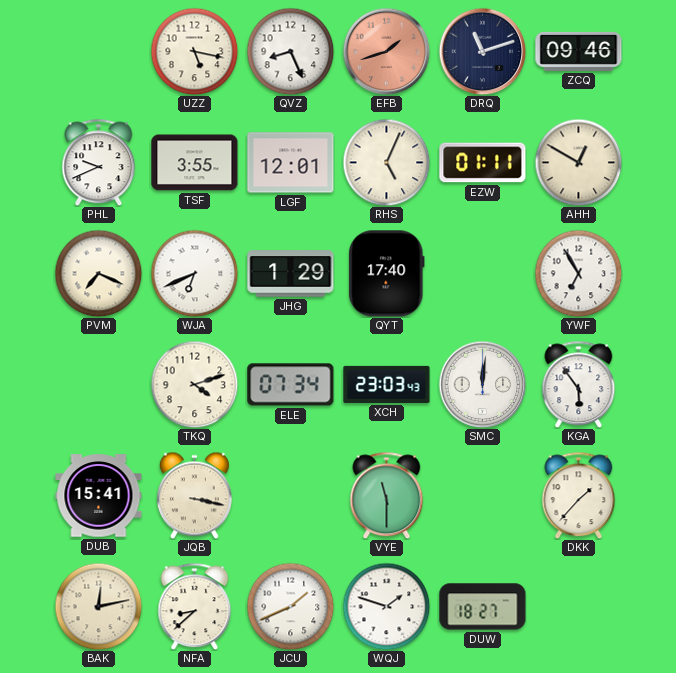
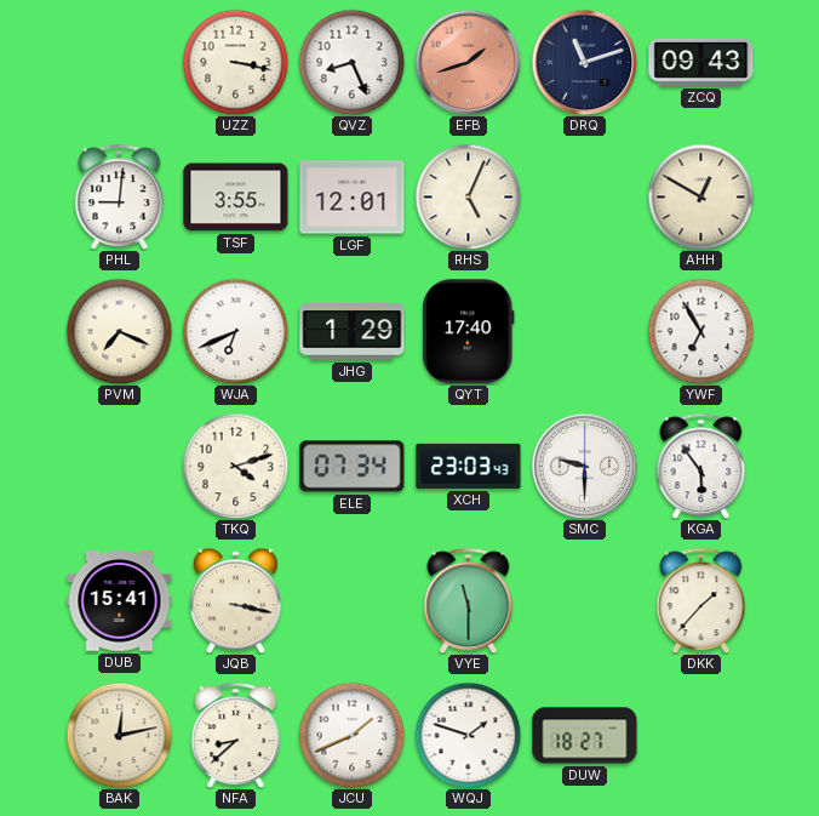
UZZ: 5:17 -> 3:17 (235, 62)
ZCQ: 09:46 -> 09:43 (701, 62)
PHL: 9:41 -> 9:01 (120, 196)
EZW: 01:11 -> none (483, 163)
SMC: 12:01 -> 9:30 (584, 466)
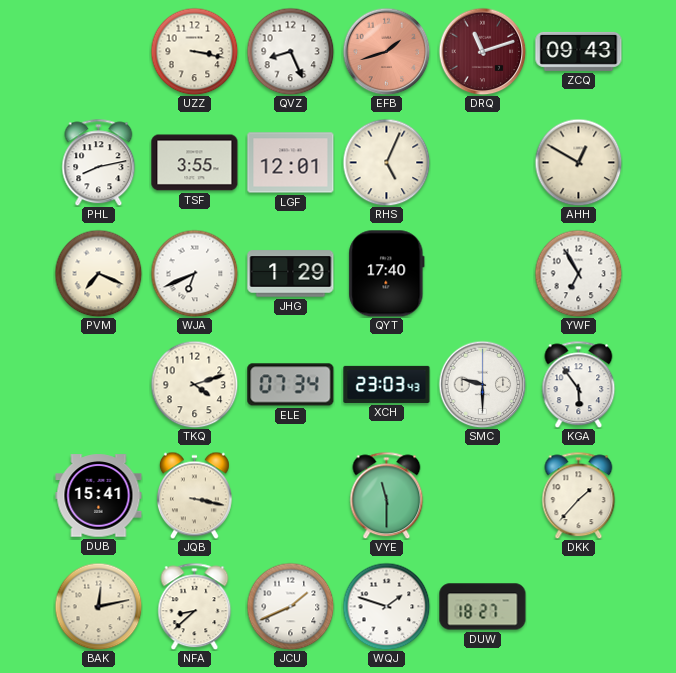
DRQ dial: navy -> burgundy (482, 51)
PHL: 9:01 -> 8:13 (99, 162)
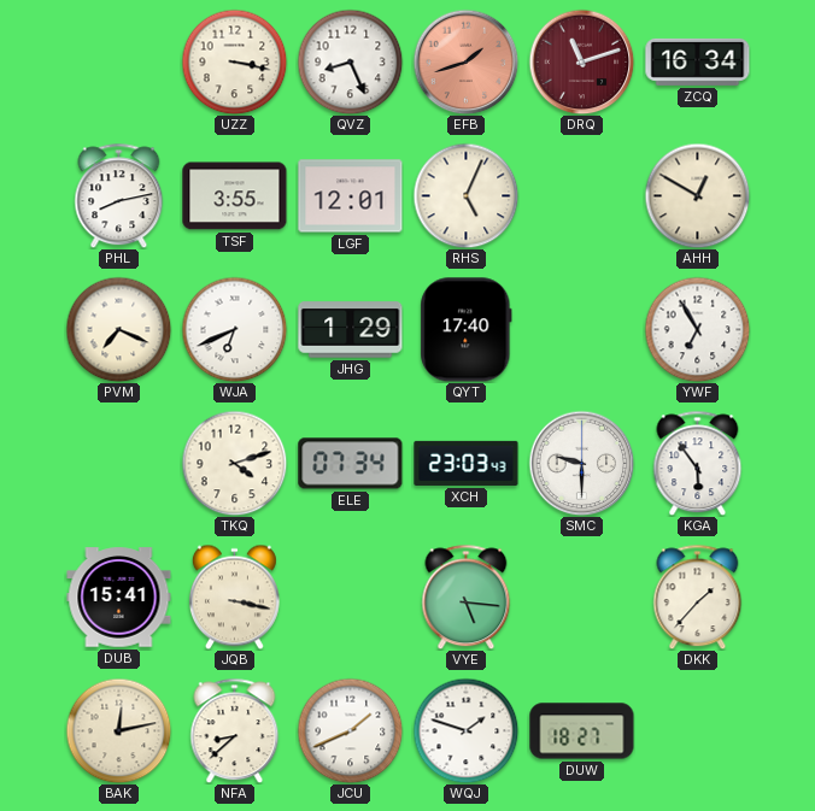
ZCQ: 09:43 -> 16:34 (698, 61)
VYE: 11:30 -> 5:16 (467, 597)
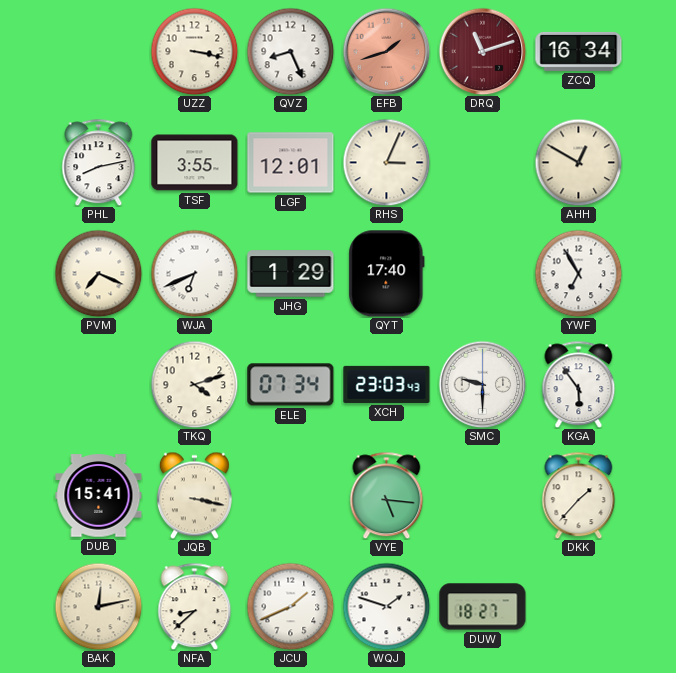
RHS: 5:04 -> 3:04 (386, 162)
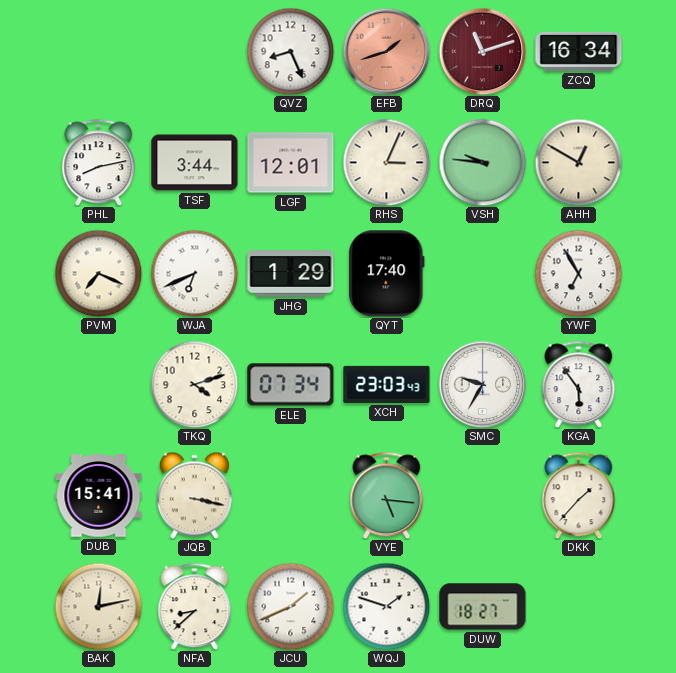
UZZ: 3:17 -> none (194, 51)
TSF: 3:55 -> 3:44 (195, 163)
VSH: none -> 9:46 (482, 162)
SMC: 9:30 -> 9:35 (482, 384)
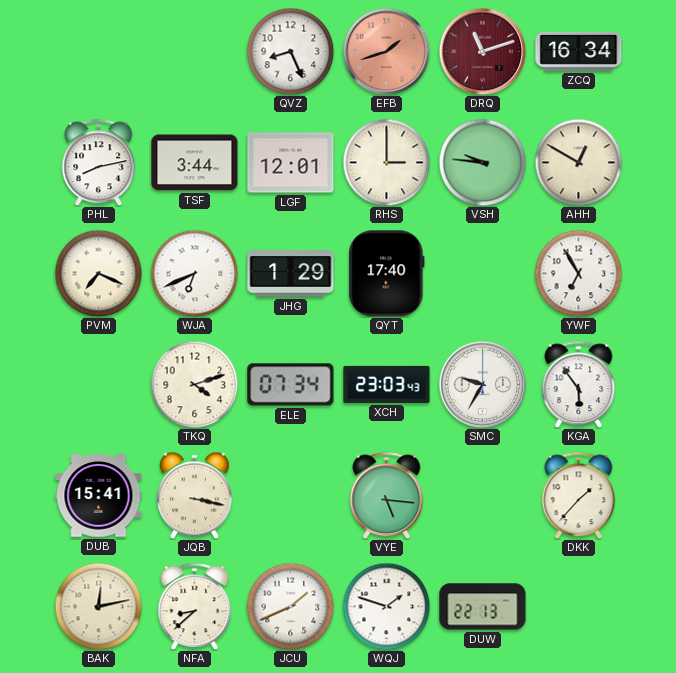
RHS: 3:04 -> 3:00 (386, 162)
DUW: 18:27 -> 22:13 (483, 607)
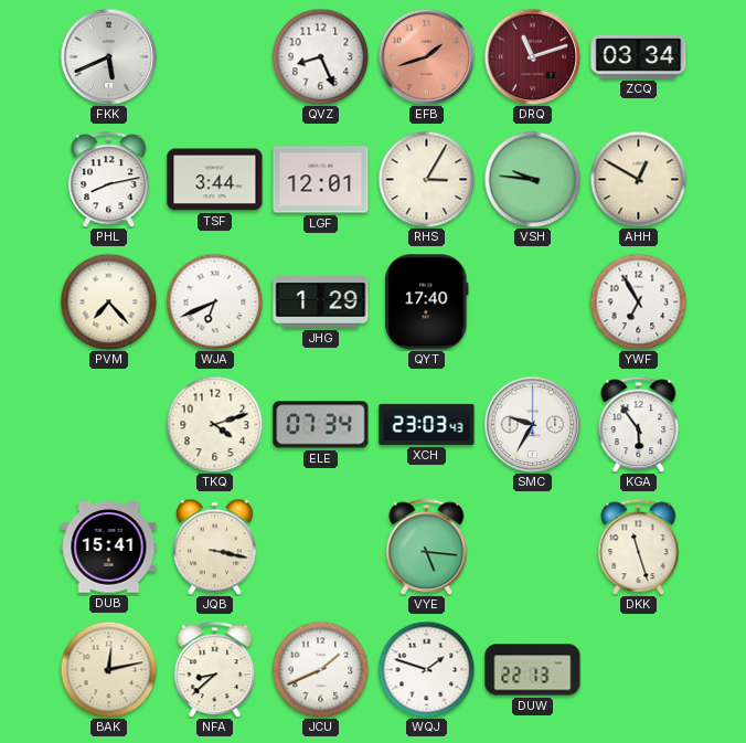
FKK: none -> 5:41 (108, 56)
ZCQ: 16:34 -> 03:34 (639, 56)
RHS: 3:00 -> 3:05 (426, 179)
PVM: 7:19 -> 7:23 (108, 301)
DKK: 1:37 -> 11:27 (639, 546)
